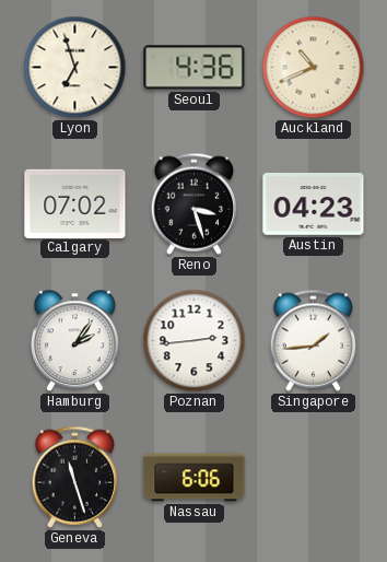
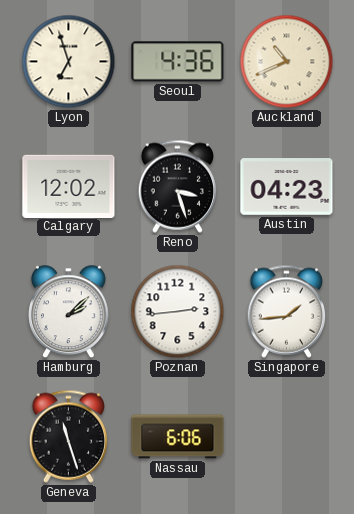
Calgary: 07:02 -> 12:02 (69, 186)
Hamburg: 2:06 -> 2:08 (68, 312)
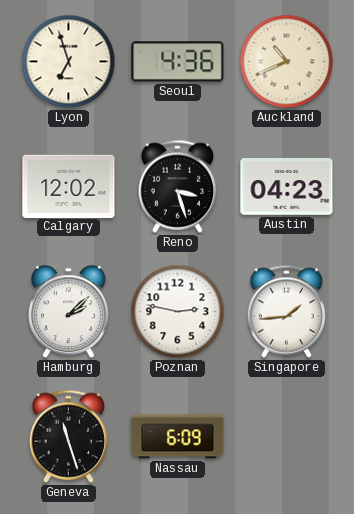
Poznan: 2:44 -> 2:47 (178, 312)
Nassau: 6:06 -> 6:09 (178, 437)
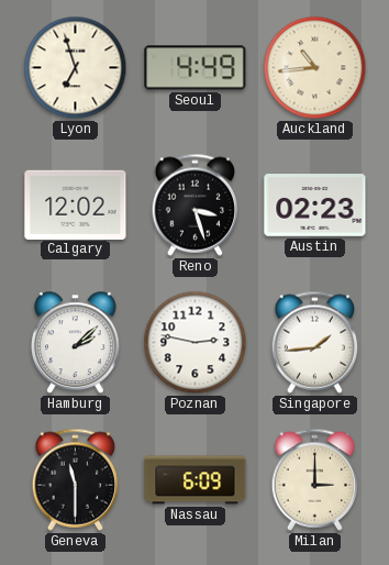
Seoul: 4:36 -> 4:49 (196, 68)
Auckland: 10:41 -> 10:44 (315, 68)
Austin: 04:23 -> 02:23 (315, 206)
Geneva: 11:27 -> 11:30 (76, 479)
Milan: none -> 3:00 (315, 479)
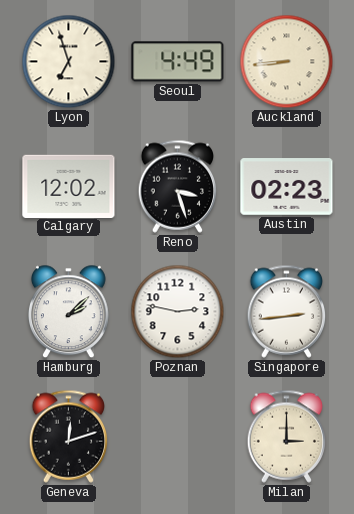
Auckland: 10:44 -> 8:44 (287, 62)
Singapore: 1:44 -> 2:44 (287, 311)
Geneva: 11:30 -> 12:12 (69, 436)
Nassau: 6:09 -> none (196, 480)
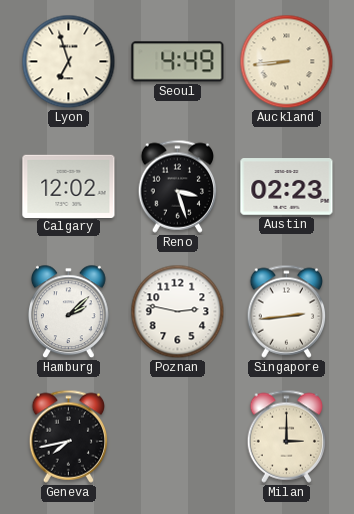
Geneva: 12:12 -> 7:43 (69, 436)
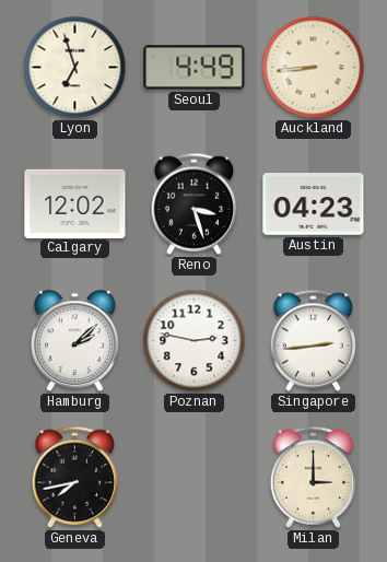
Austin: 02:23 -> 04:23 (314, 204)
